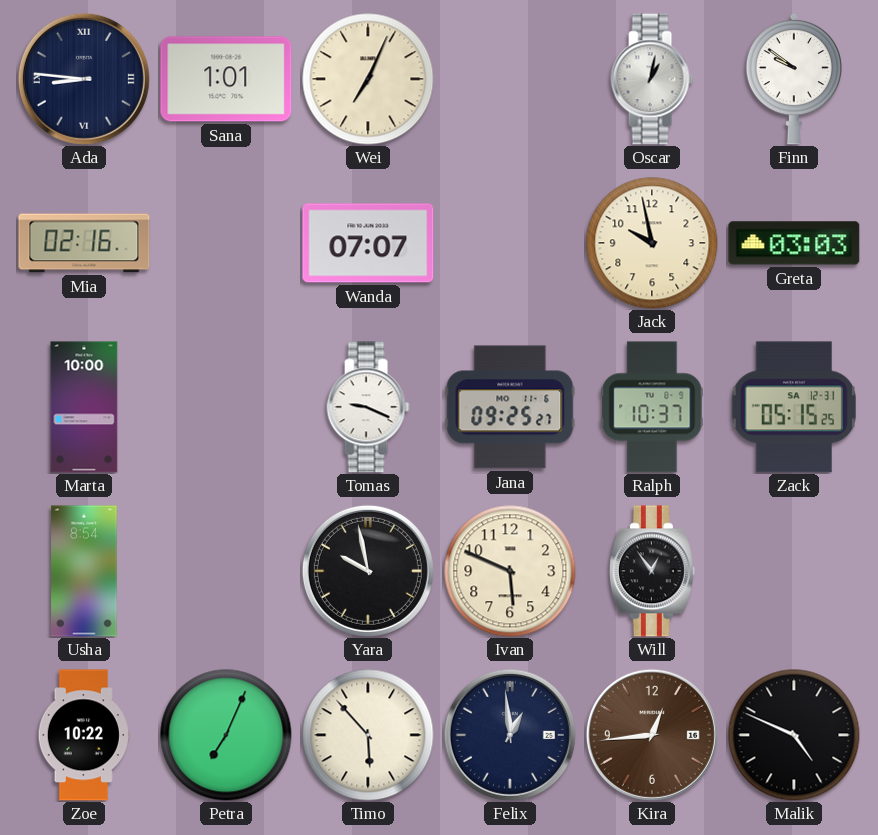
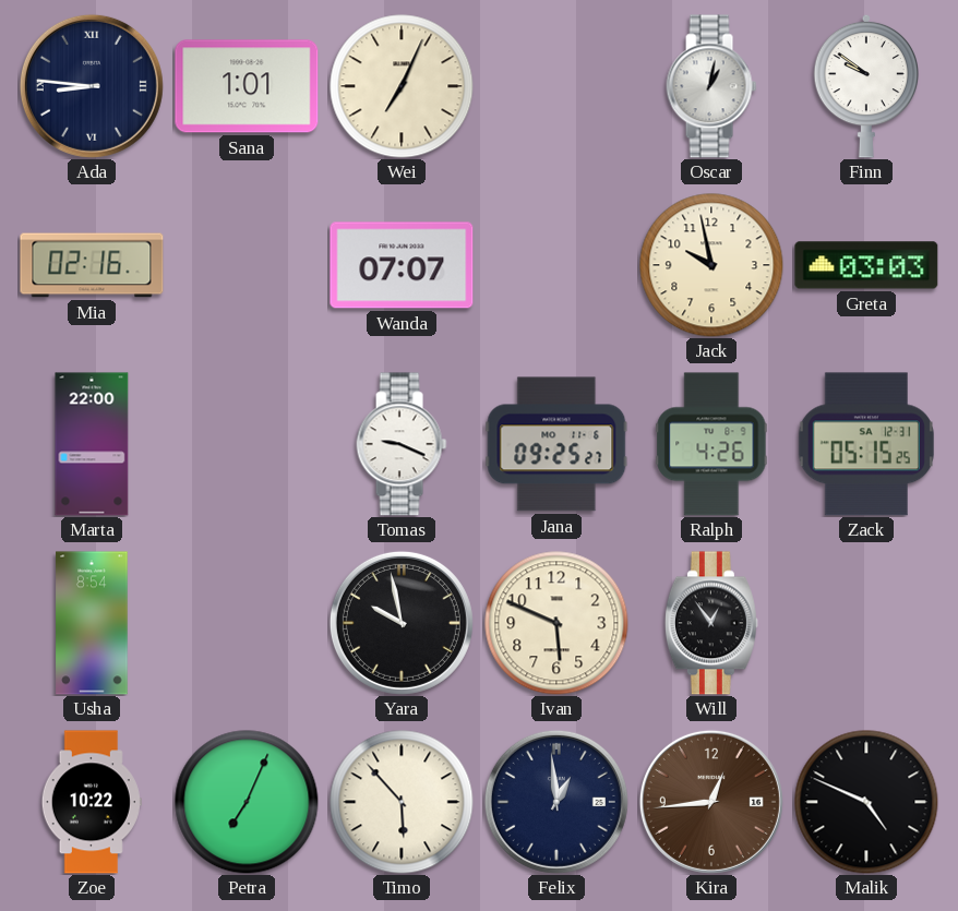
Marta: 10:00 -> 22:00 (92, 444)
Ralph: 10:37 -> 4:26 (711, 444)
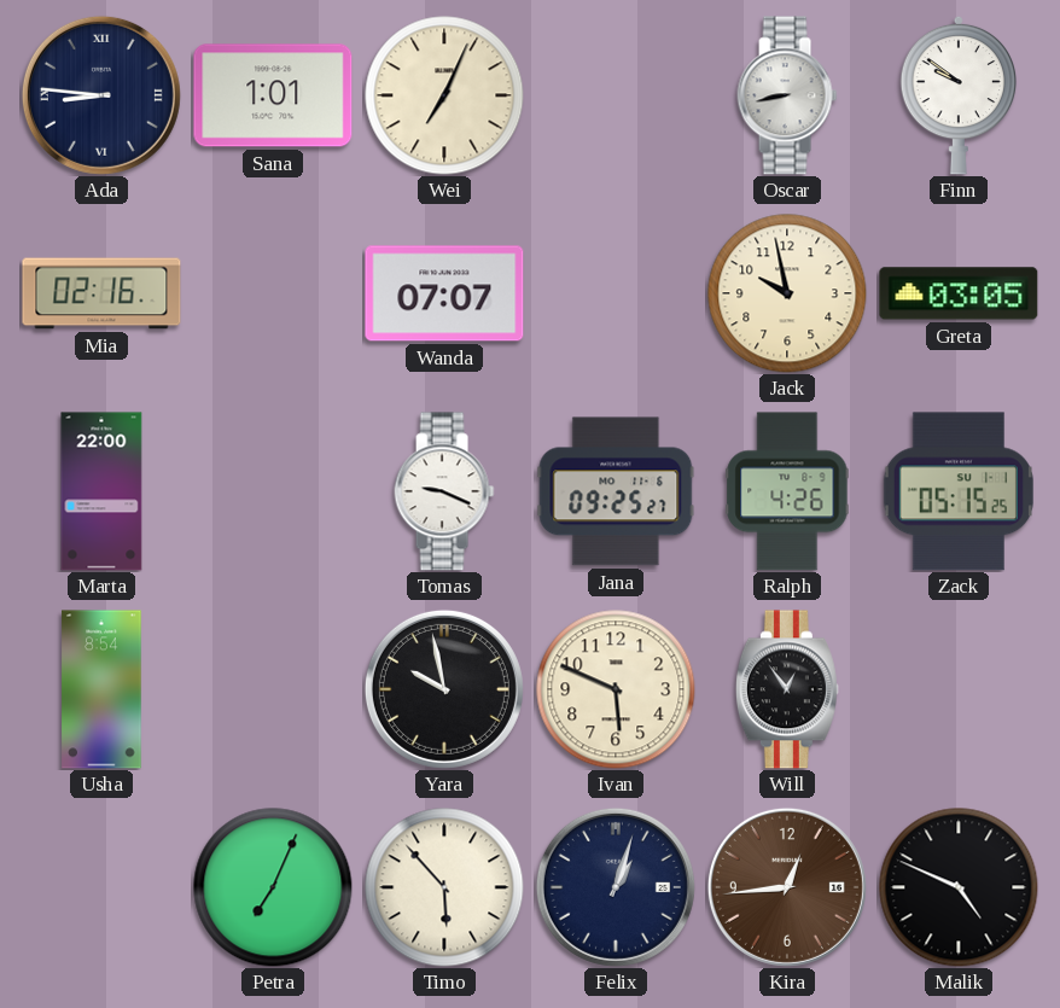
Oscar: 1:02 -> 8:43 (787, 95)
Greta: 03:03 -> 03:05 (959, 293)
Zack date: SA 12-31 -> SU 1-1 (959, 491)
Zoe: 10:22 -> none (92, 802)
Felix: 12:59 -> 1:03 (616, 887)
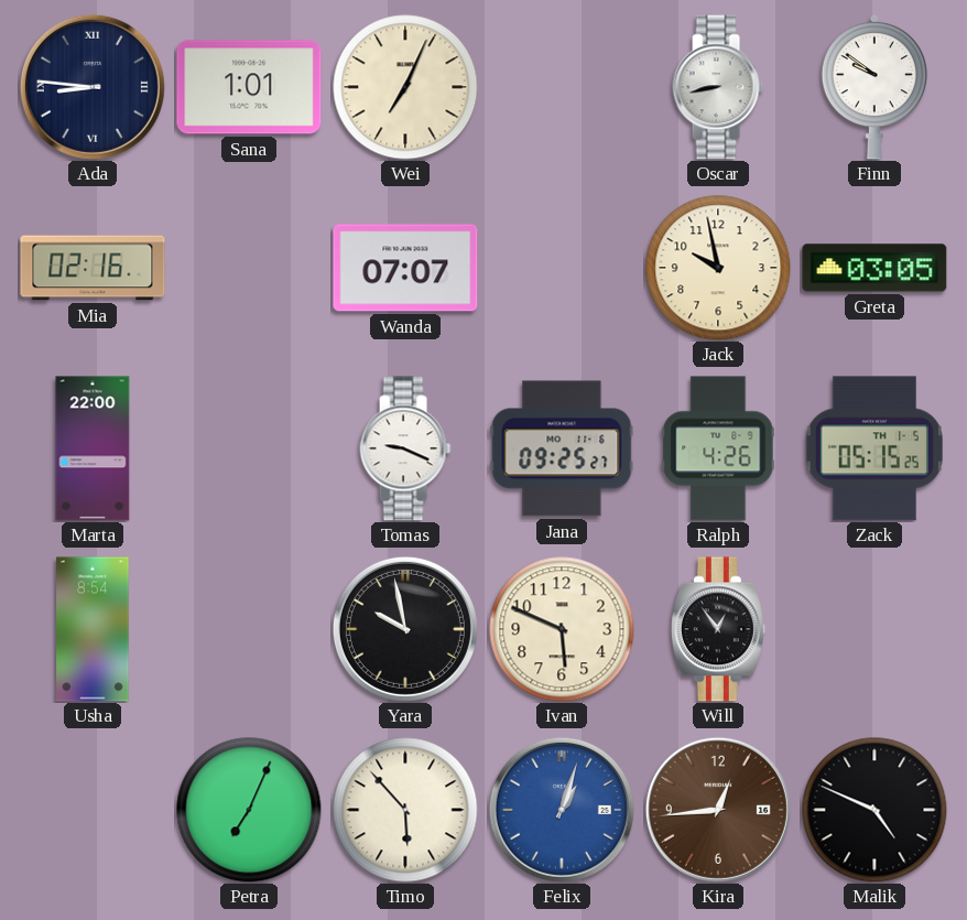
Zack date: SU 1-1 -> TH 1-5 (874, 448)
Felix dial: navy -> blue (562, 810)
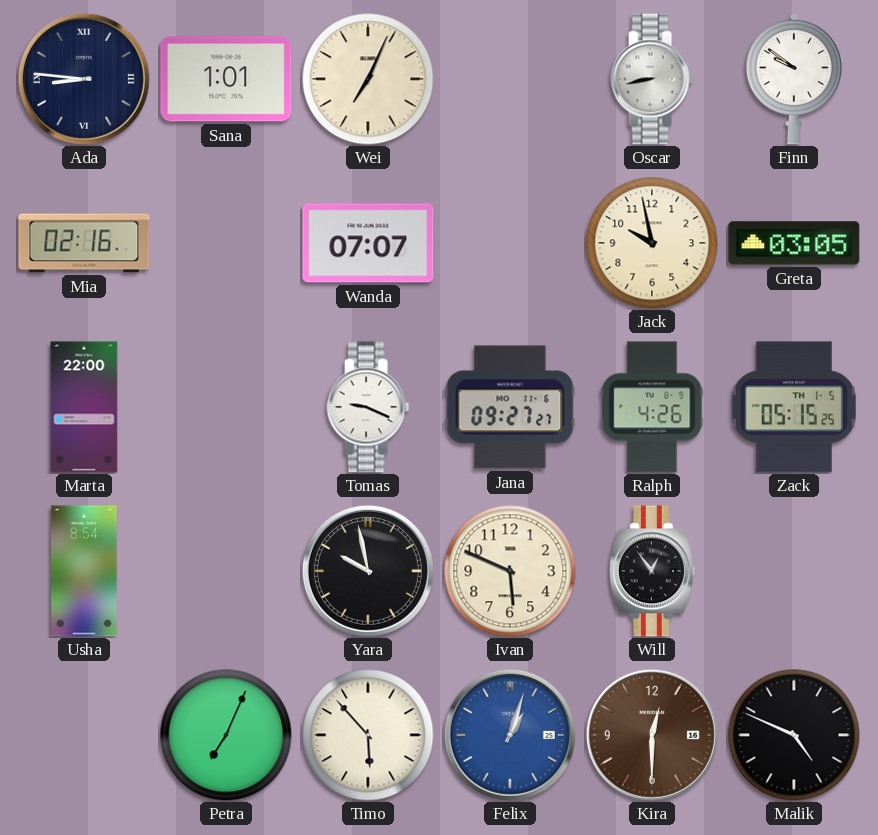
Jana: 09:25 -> 09:27 (510, 407)
Kira: 12:44 -> 12:30 (652, 735)
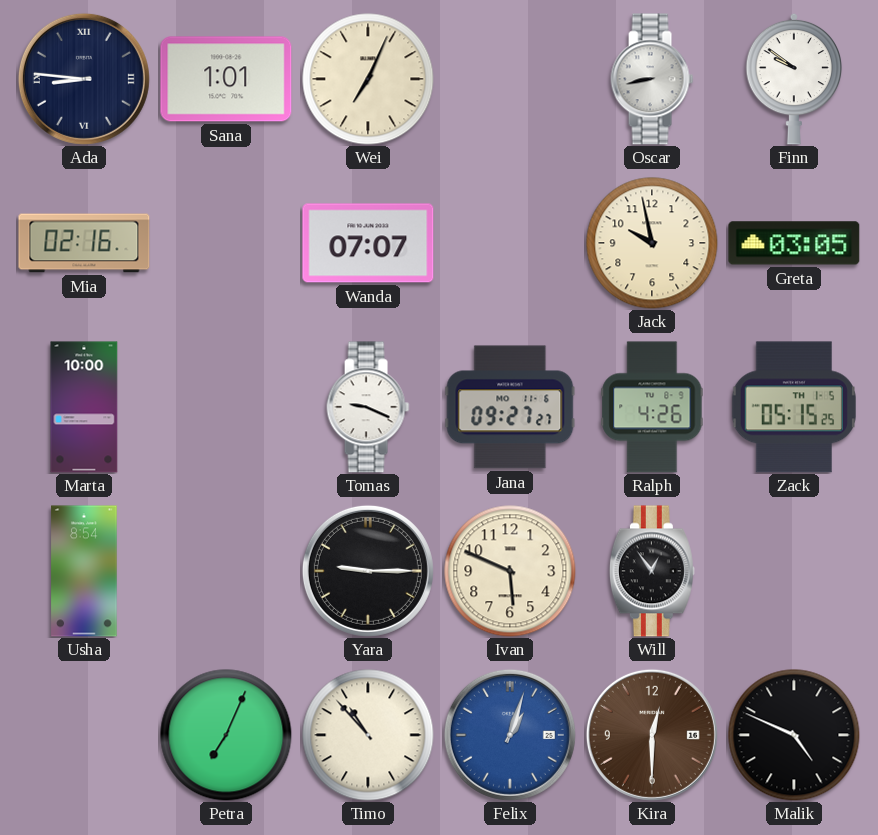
Marta: 22:00 -> 10:00 (84, 407)
Yara: 9:58 -> 9:15 (368, 571)
Timo: 5:53 -> 10:53 (368, 735)
